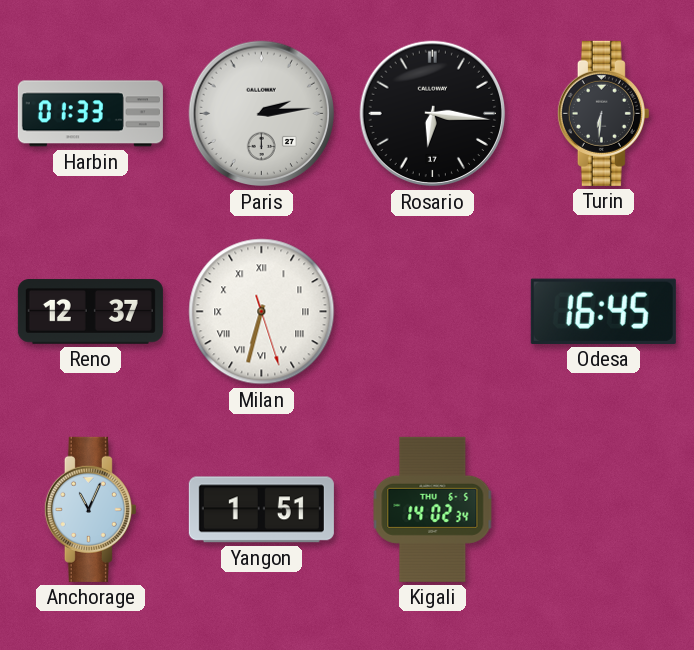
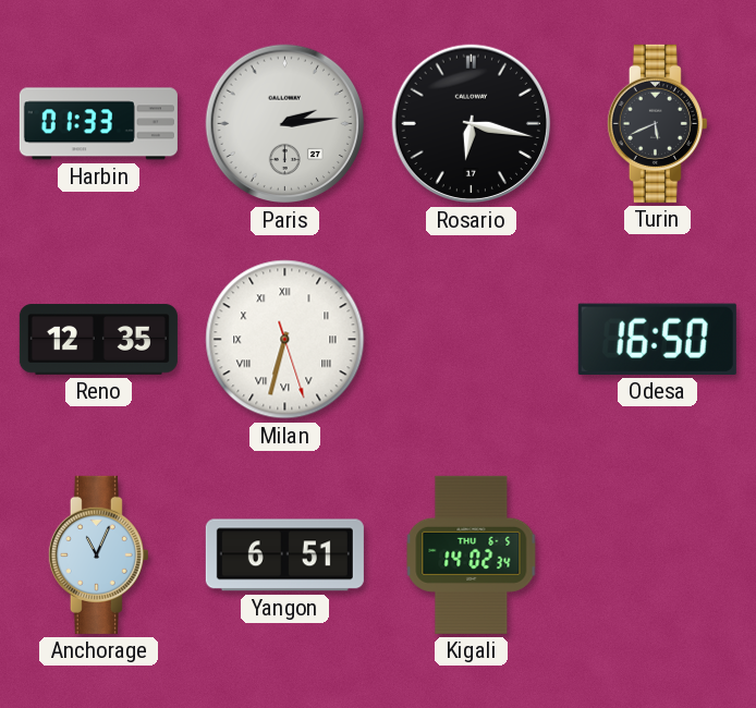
Rosario: 6:16 -> 6:17 (472, 124)
Turin: 6:31 -> 5:41 (657, 123)
Reno: 12:37 -> 12:35 (98, 340)
Odesa: 16:45 -> 16:50 (657, 339)
Yangon: 1:51 -> 6:51 (284, 556)
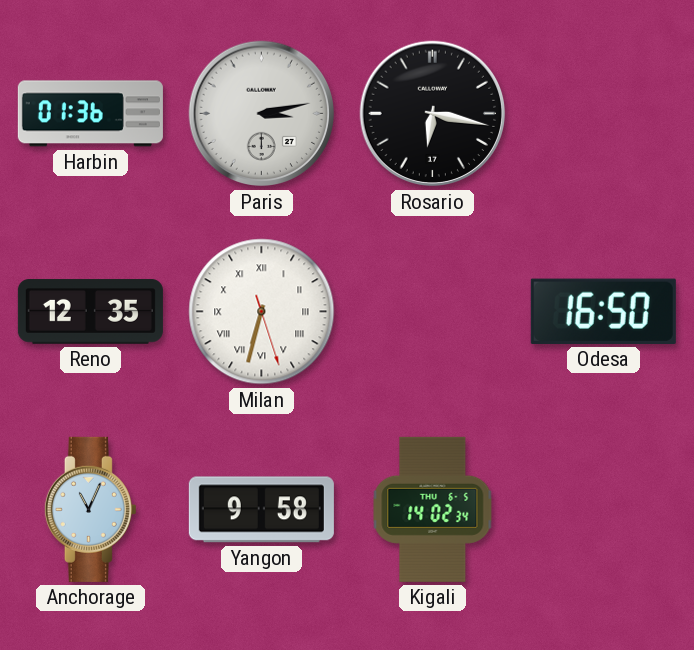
Harbin: 01:33 -> 01:36 (90, 114)
Paris: 2:14 -> 3:13 (262, 114)
Turin: 5:41 -> none (657, 123)
Yangon: 6:51 -> 9:58 (261, 510)
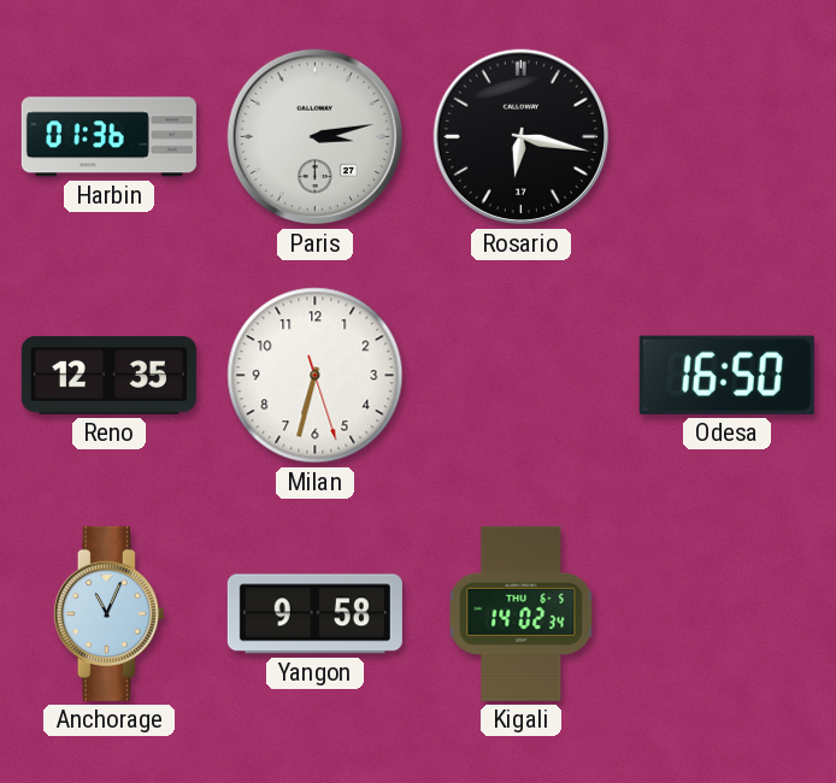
Milan numerals: Roman -> Arabic (316, 376)
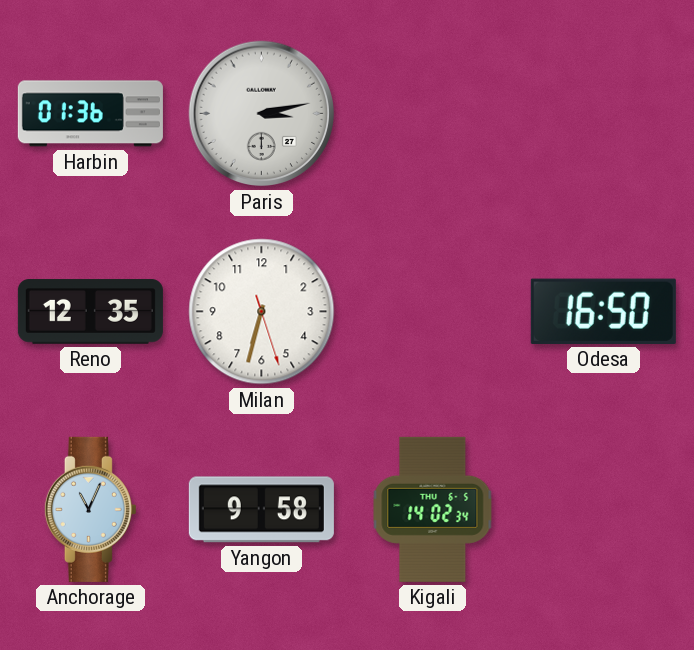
Rosario: 6:17 -> none (522, 137)
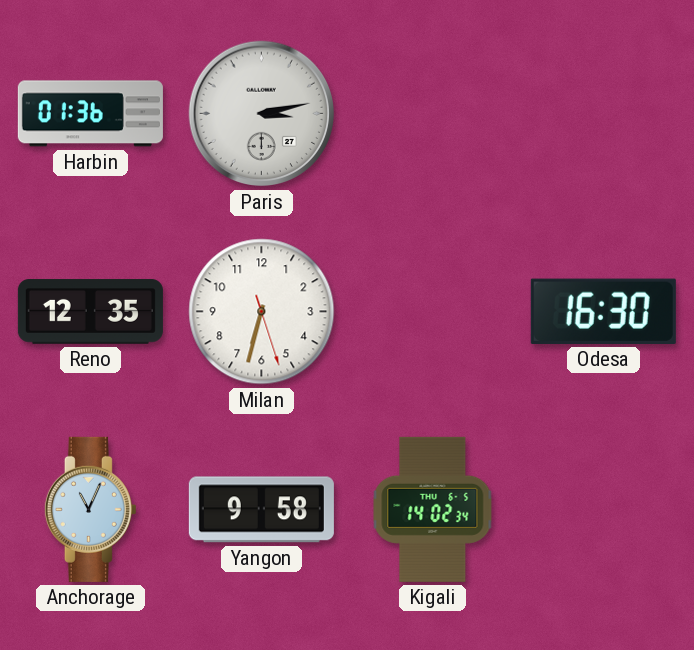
Odesa: 16:50 -> 16:30 (603, 311)
